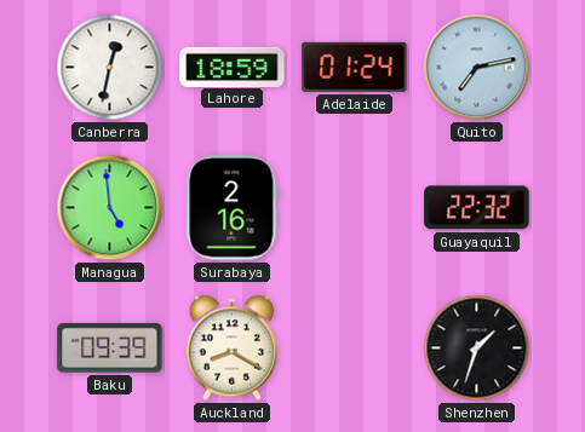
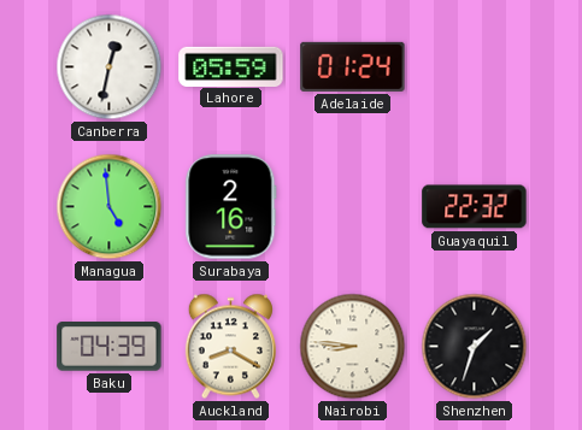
Lahore: 18:59 -> 05:59 (231, 66)
Quito: 7:13 -> none (477, 68)
Baku: 09:39 -> 04:39 (110, 347)
Nairobi: none -> 8:46 (353, 347)
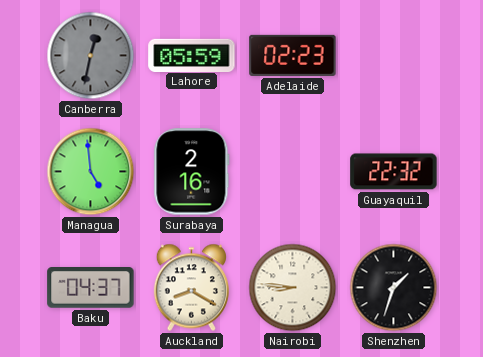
Canberra dial: white -> grey (91, 56)
Adelaide: 01:24 -> 02:23 (293, 55)
Baku: 04:39 -> 04:37 (91, 288)
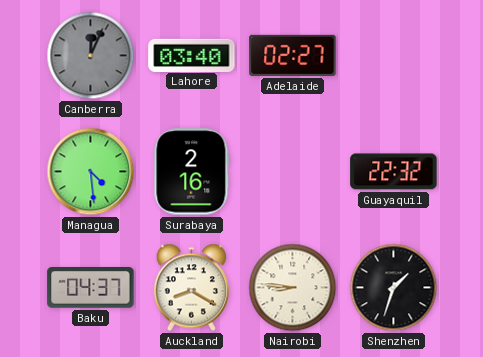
Canberra: 12:32 -> 12:04 (91, 56)
Lahore: 05:59 -> 03:40 (192, 55)
Adelaide: 02:23 -> 02:27 (293, 55)
Managua: 4:59 -> 4:29 (91, 172)
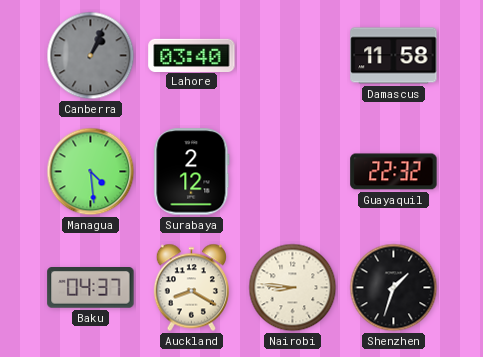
Canberra: 12:04 -> 1:04 (91, 56)
Adelaide: 02:27 -> none (293, 55)
Damascus: none -> 11:58 (394, 56)
Surabaya: 2:16 -> 2:12 (192, 172)
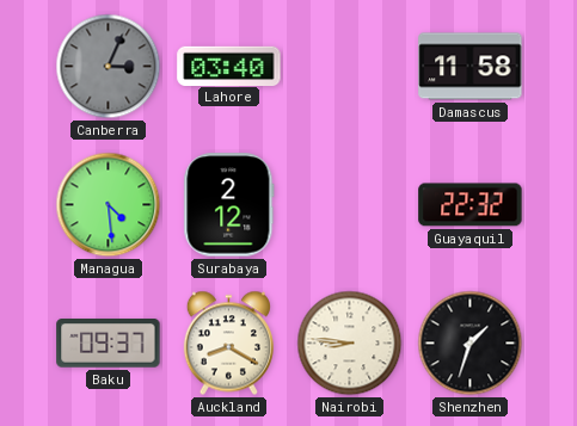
Canberra: 1:04 -> 3:04 (109, 67)
Baku: 04:37 -> 09:37 (109, 344)
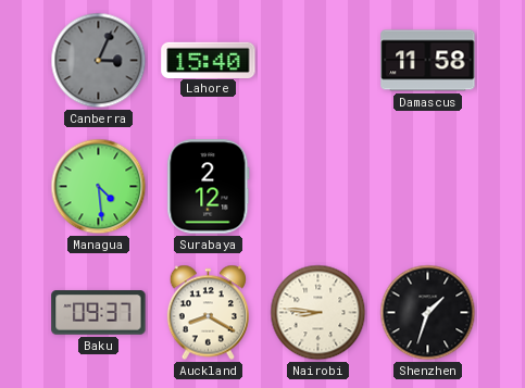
Lahore: 03:40 -> 15:40 (209, 60)
Guayaquil: 22:32 -> none (471, 205)
